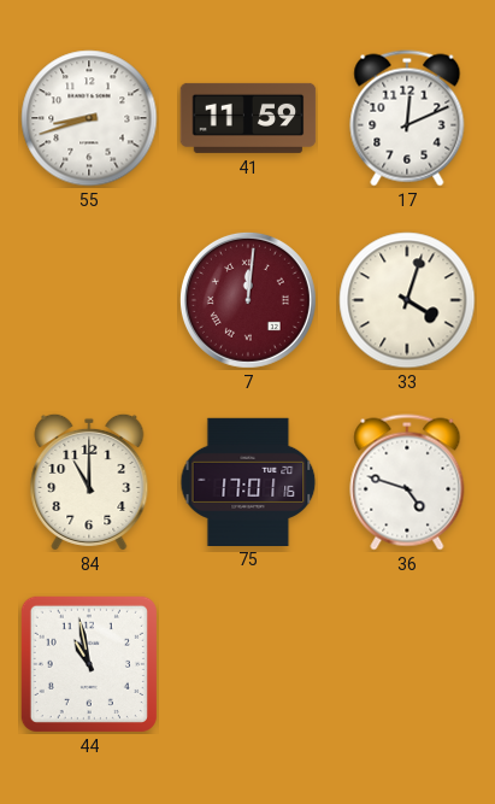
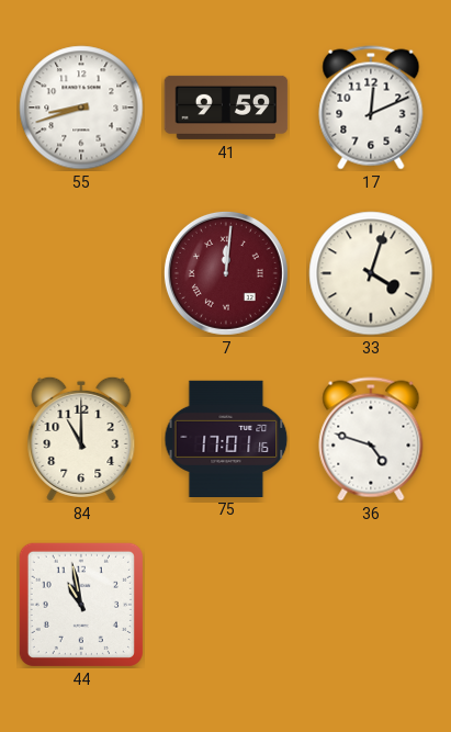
41: 11:59 -> 9:59 (226, 108)
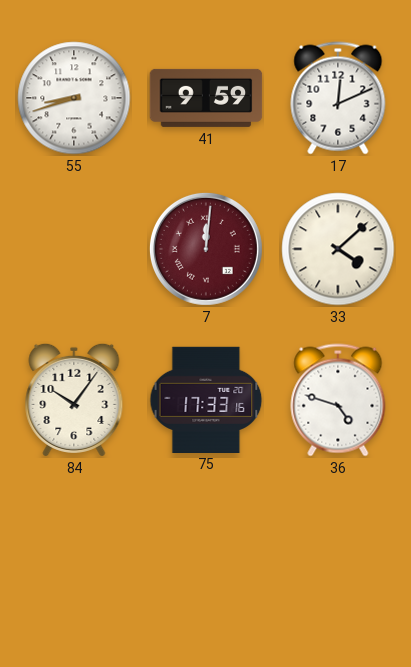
33: 4:03 -> 4:08 (338, 249)
84: 11:00 -> 10:06 (74, 400)
75: 17:01 -> 17:33 (206, 399)
44: 10:58 -> none (81, 605)
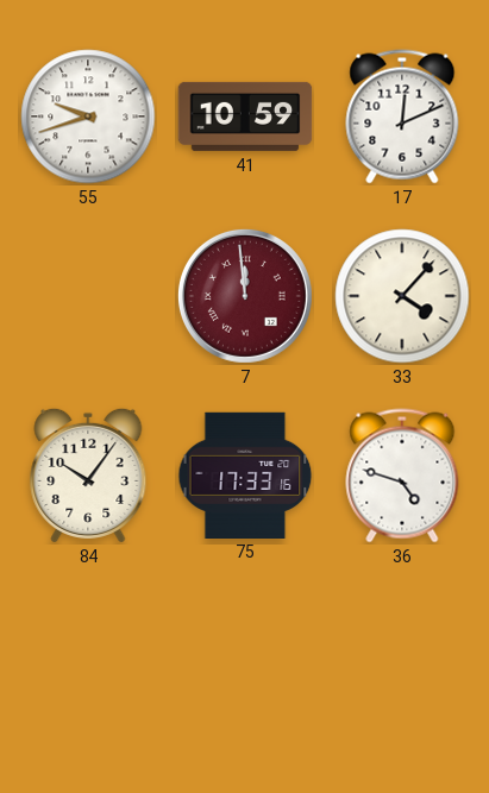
55: 8:42 -> 9:42 (88, 117)
41: 9:59 -> 10:59 (245, 117)
7: 12:01 -> 11:59 (245, 296)
33: 4:08 -> 4:07 (402, 296)
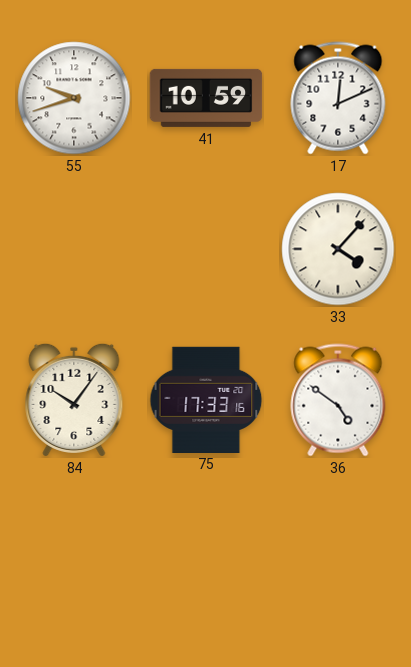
7: 11:59 -> none (245, 296)
36: 4:48 -> 4:51 (338, 400)
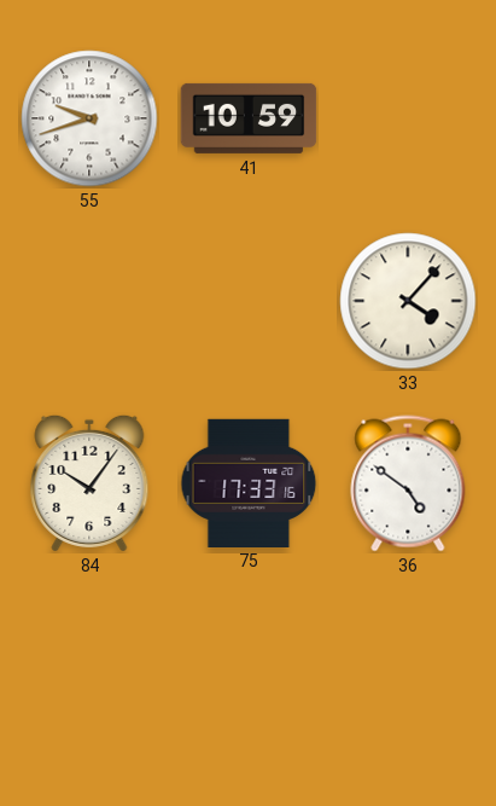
17: 12:11 -> none (338, 98)
